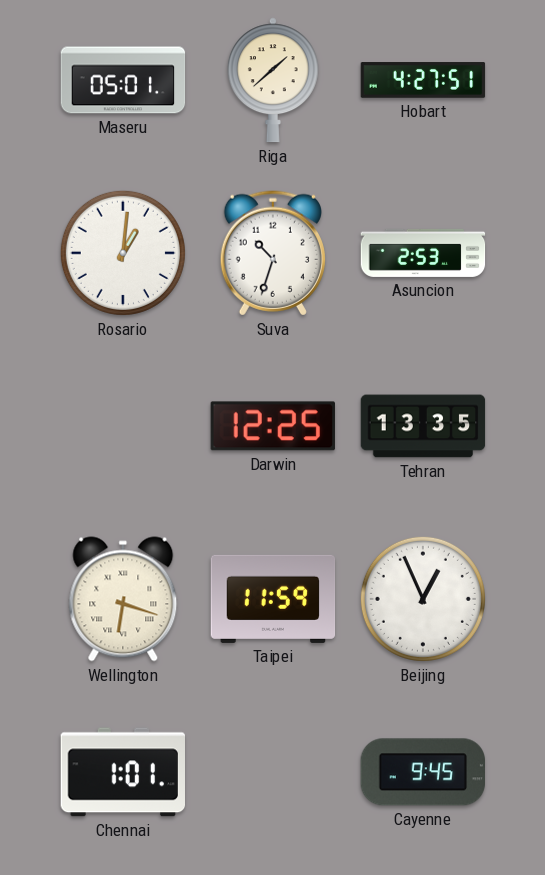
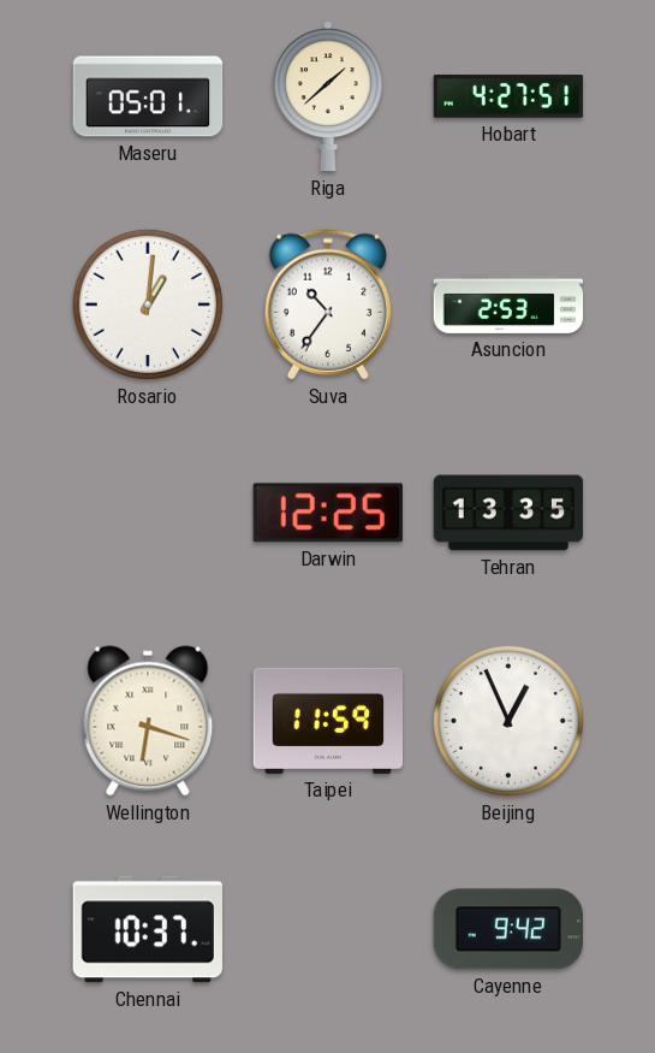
Suva: 10:33 -> 10:36 (328, 304)
Chennai: 1:01 -> 10:37 (147, 929)
Cayenne: 9:45 -> 9:42 (507, 929)
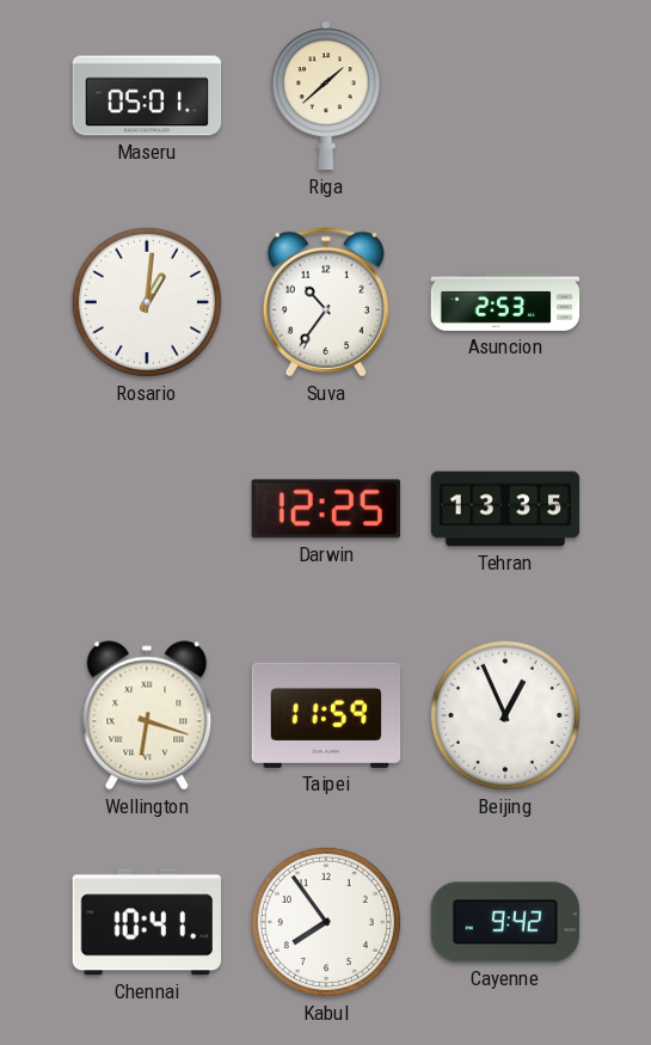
Hobart: 4:27 -> none (508, 96)
Chennai: 10:37 -> 10:41 (146, 922)
Kabul: none -> 7:54 (326, 922)
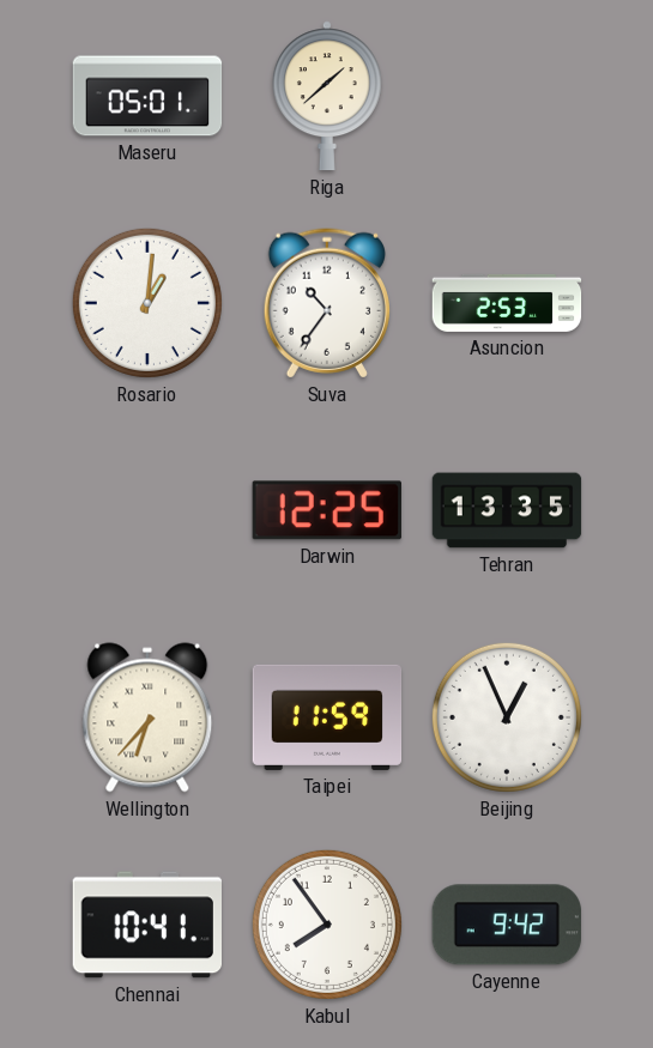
Wellington: 6:18 -> 6:37 (147, 717)
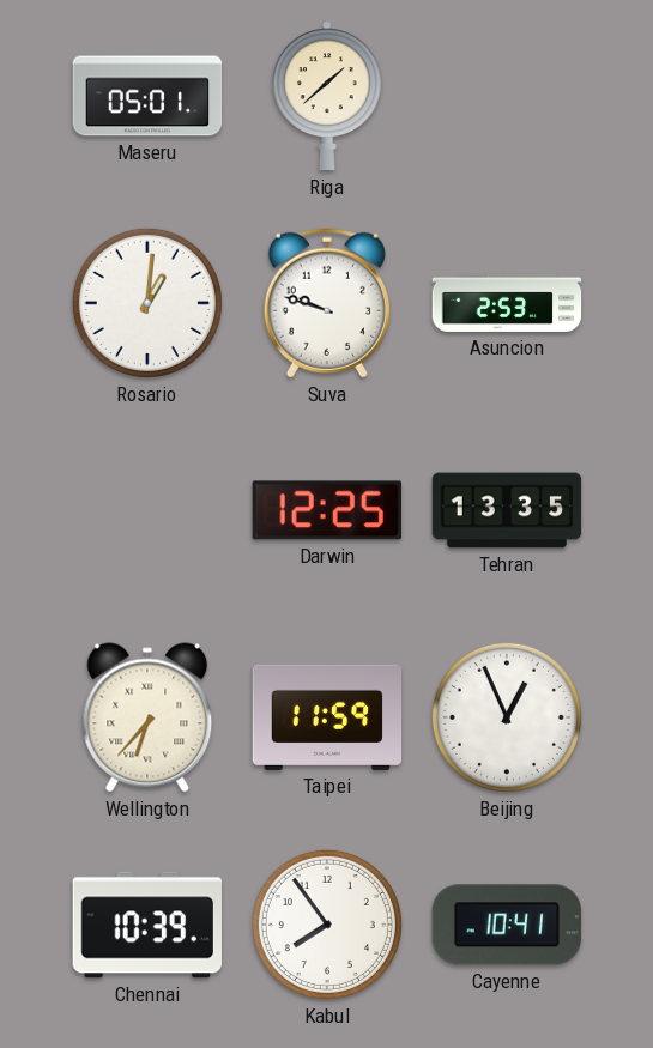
Suva: 10:36 -> 9:48 (327, 303)
Chennai: 10:41 -> 10:39 (146, 925)
Cayenne: 9:42 -> 10:41 (506, 925)
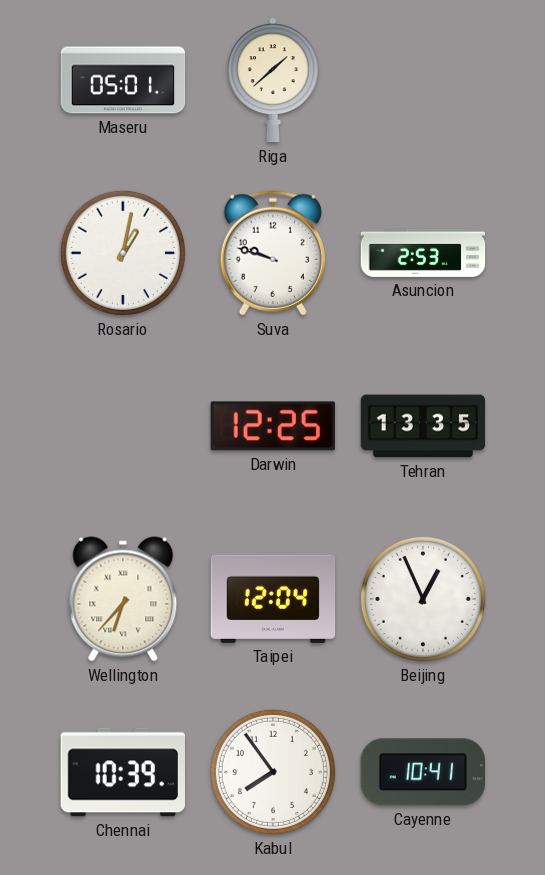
Rosario: 1:01 -> 1:02 (123, 253)
Taipei: 11:59 -> 12:04 (273, 599)
